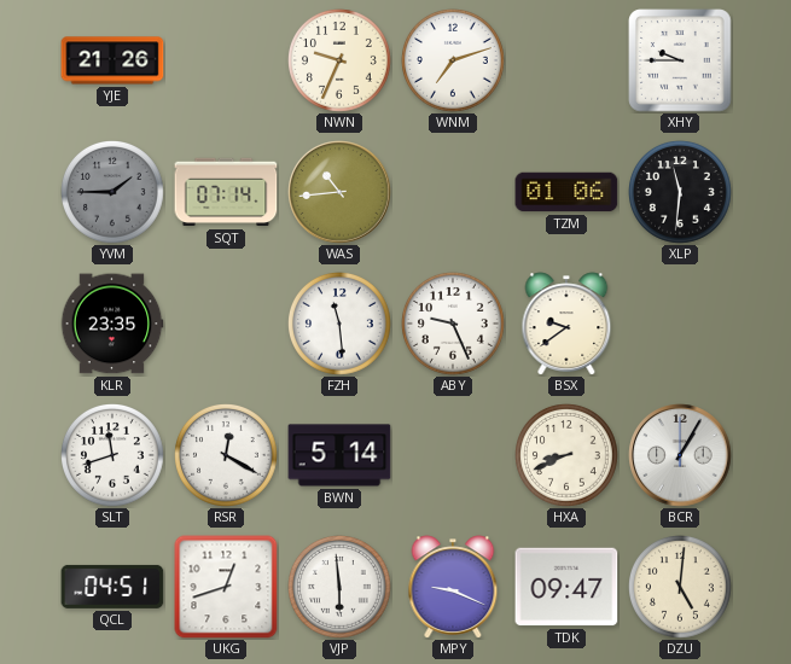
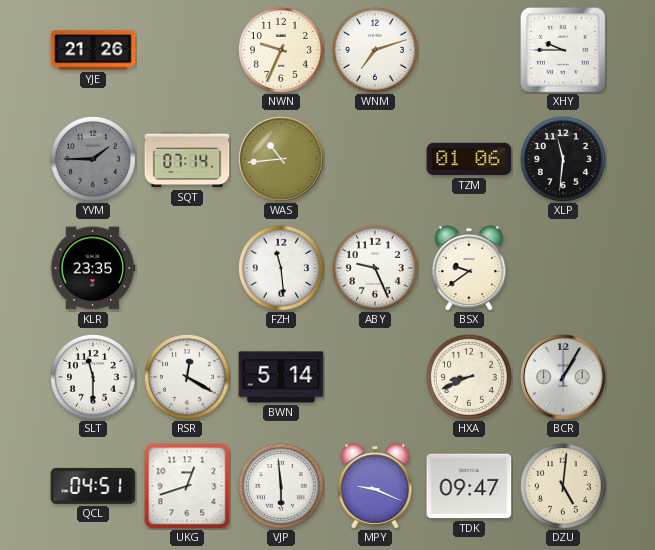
SLT: 11:42 -> 11:30 (94, 378)
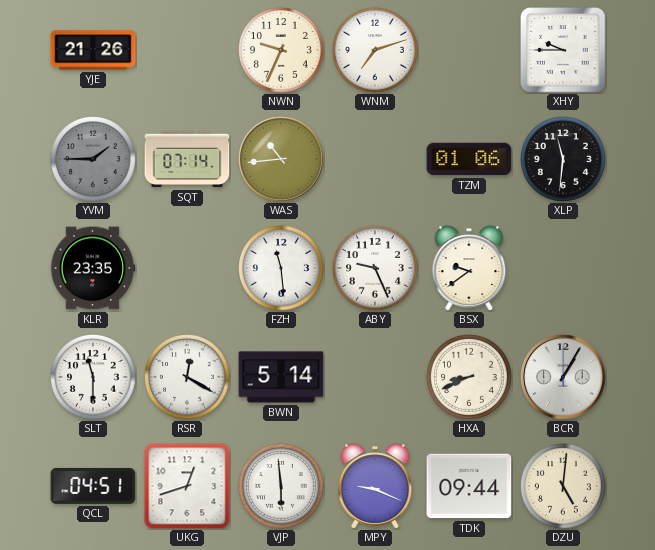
TDK: 09:47 -> 09:44 (469, 486)
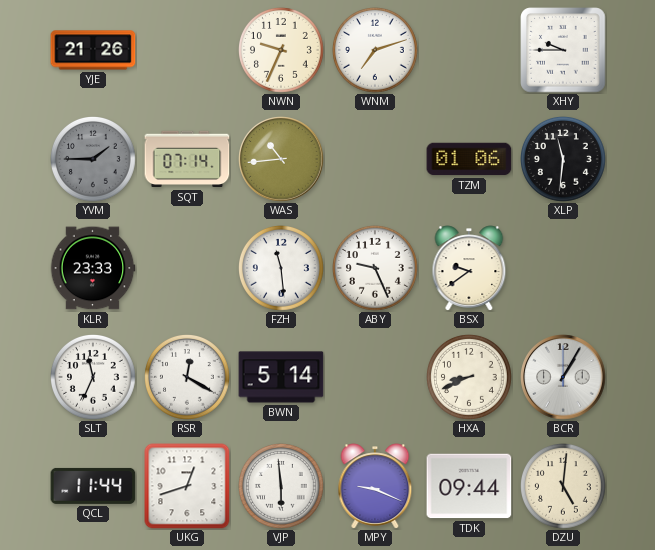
KLR: 23:35 -> 23:33 (93, 268)
SLT: 11:30 -> 11:34 (94, 378)
QCL: 04:51 -> 11:44 (93, 486)
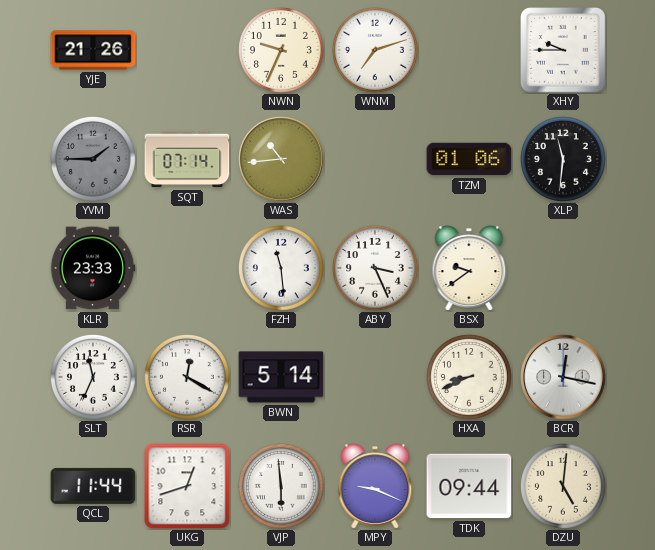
ABY: 9:26 -> 3:26 (376, 269)
BCR: 1:05 -> 12:17 (563, 377)
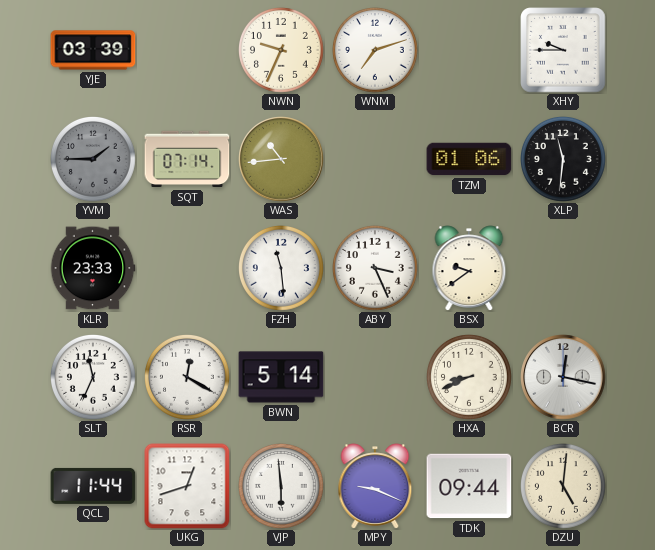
YJE: 21:26 -> 03:39 (93, 50)
